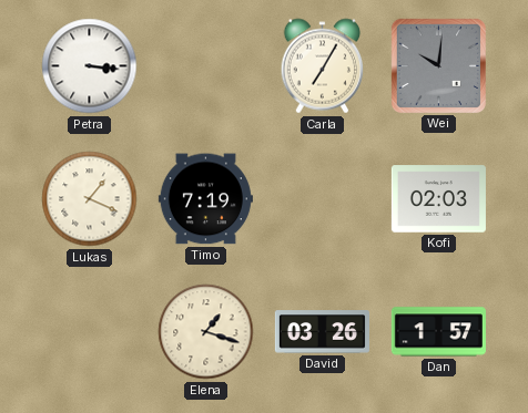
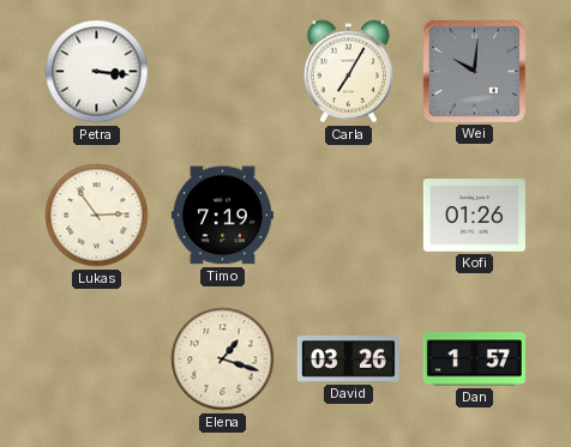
Lukas: 1:19 -> 2:54 (97, 216)
Kofi: 02:03 -> 01:26 (474, 216)
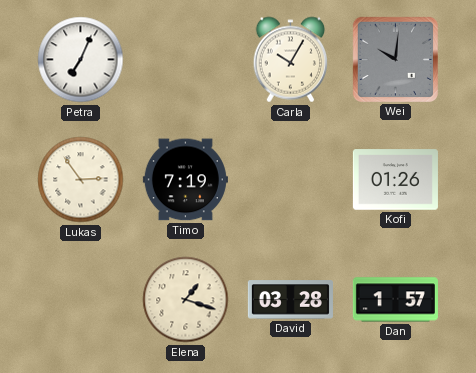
Petra: 3:16 -> 7:04 (81, 60)
Carla: 7:05 -> 10:05 (291, 60)
David: 03:26 -> 03:28 (290, 300)
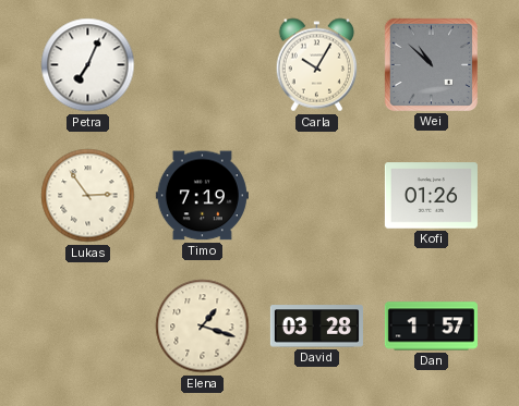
Wei: 10:01 -> 10:52 (431, 64)
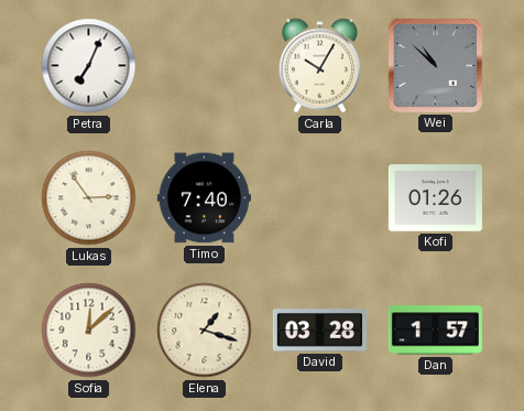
Timo: 7:19 -> 7:40 (204, 198)
Sofia: none -> 12:08 (89, 331)
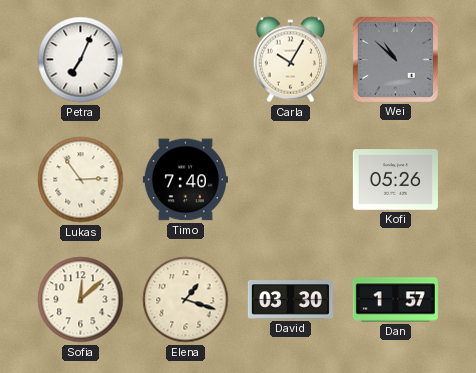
Kofi: 01:26 -> 05:26 (395, 180)
David: 03:28 -> 03:30 (290, 300)
